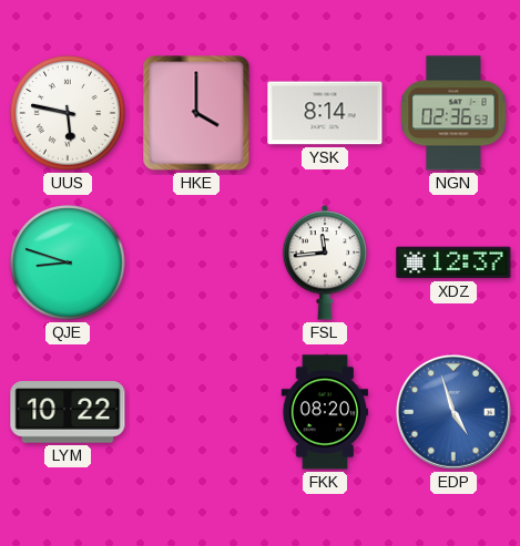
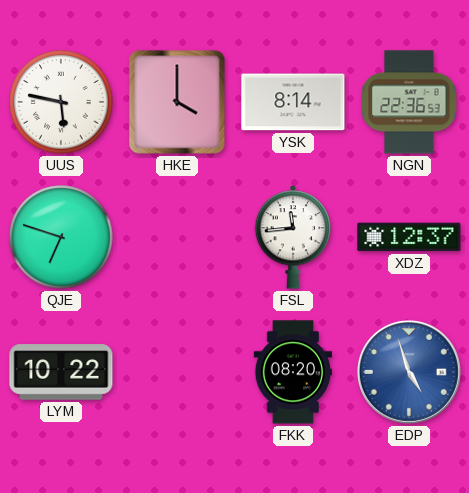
NGN: 02:36 -> 22:36 (409, 102)
QJE: 8:48 -> 6:48 (61, 237)
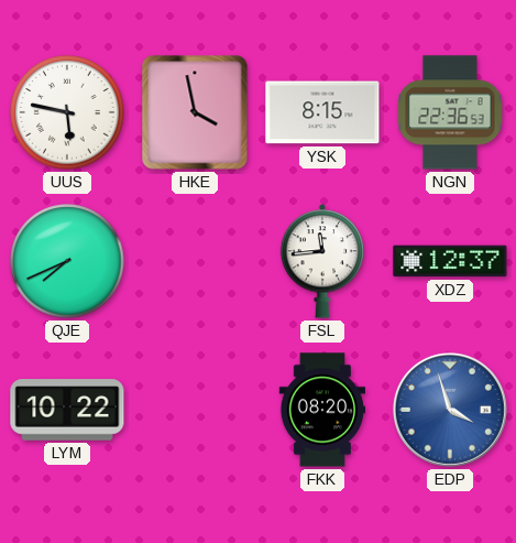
HKE: 4:00 -> 3:58 (195, 112)
YSK: 8:14 -> 8:15 (322, 112)
QJE: 6:48 -> 7:41 (67, 261)
EDP: 4:57 -> 3:57 (450, 410)
